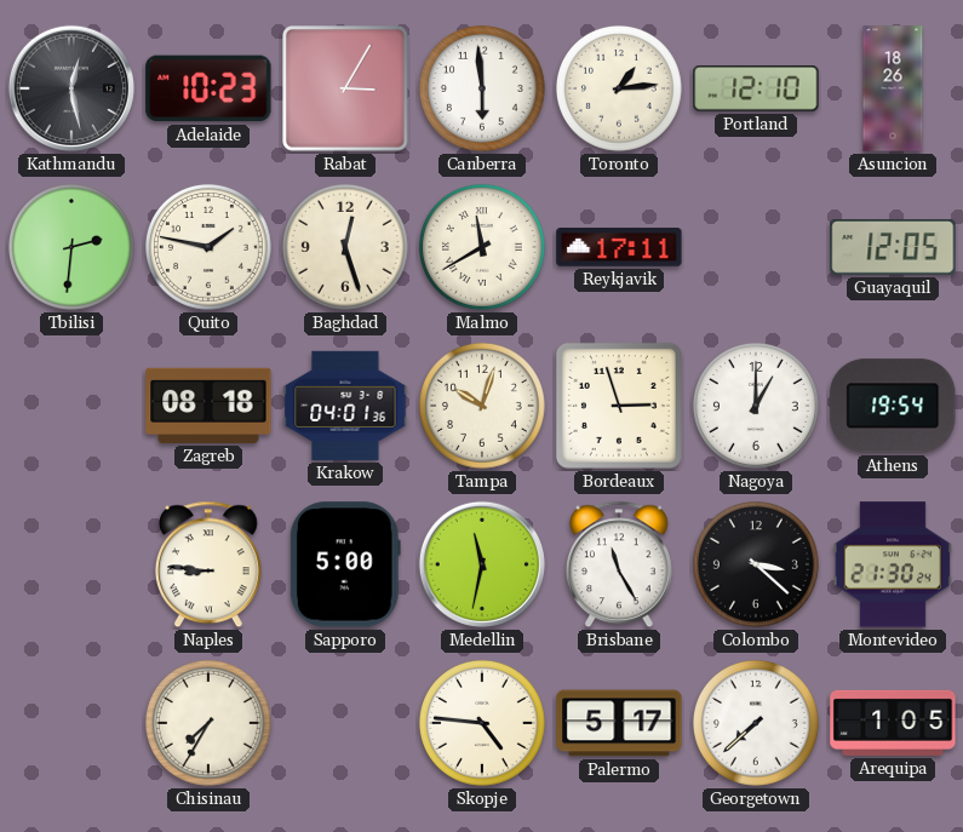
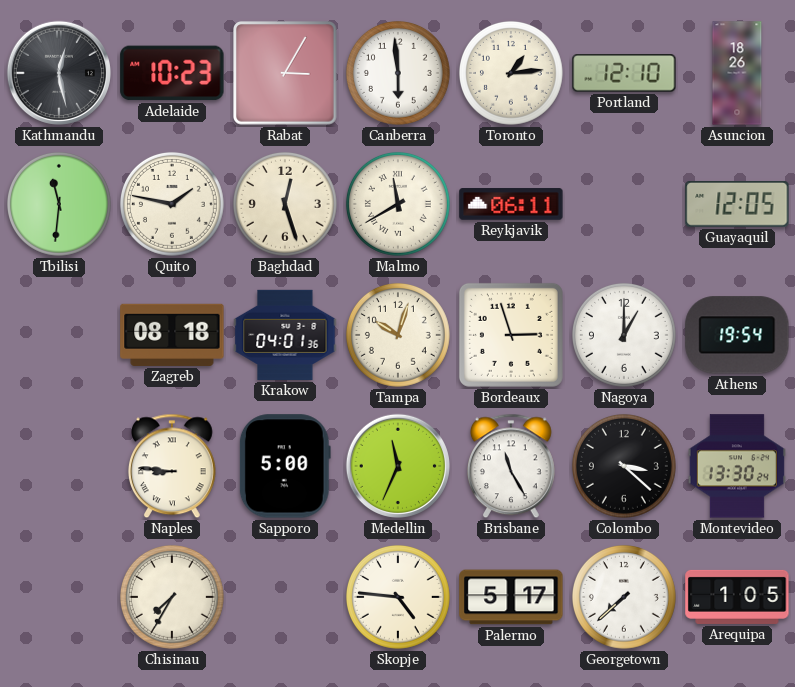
Tbilisi: 2:31 -> 11:31 (59, 204)
Reykjavik: 17:11 -> 06:11 (511, 204)
Medellin: 11:32 -> 11:34 (398, 466)
Montevideo: 21:30 -> 13:30 (737, 466)
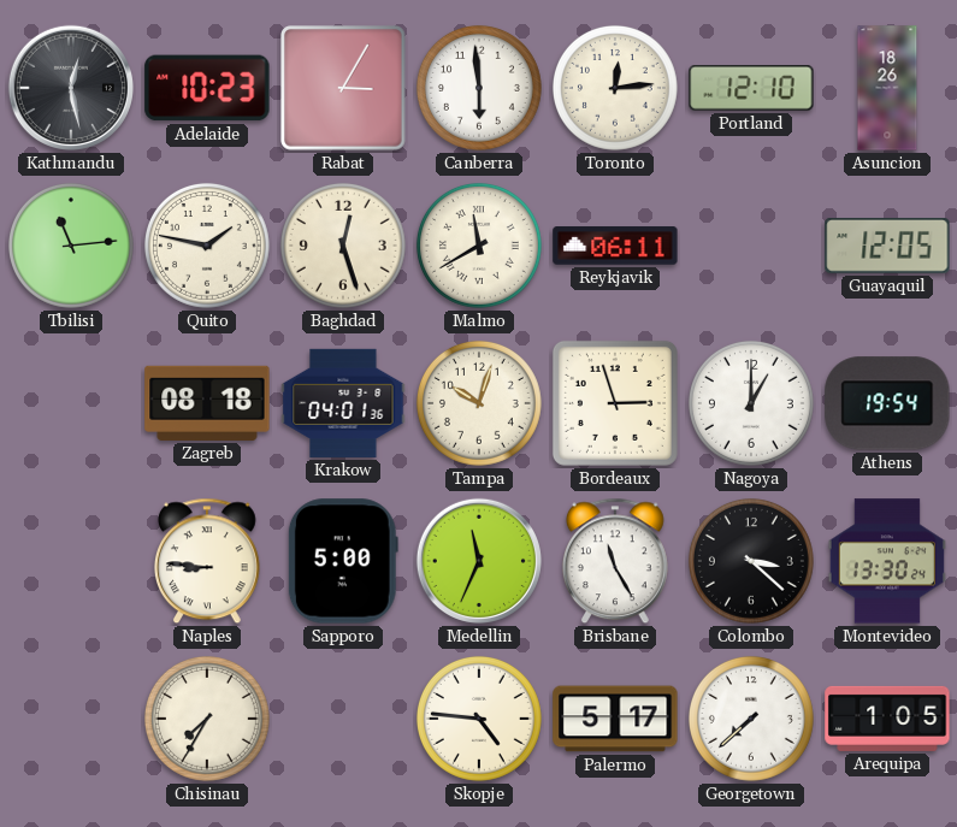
Toronto: 1:14 -> 12:14 (615, 88)
Tbilisi: 11:31 -> 11:14 (71, 246)
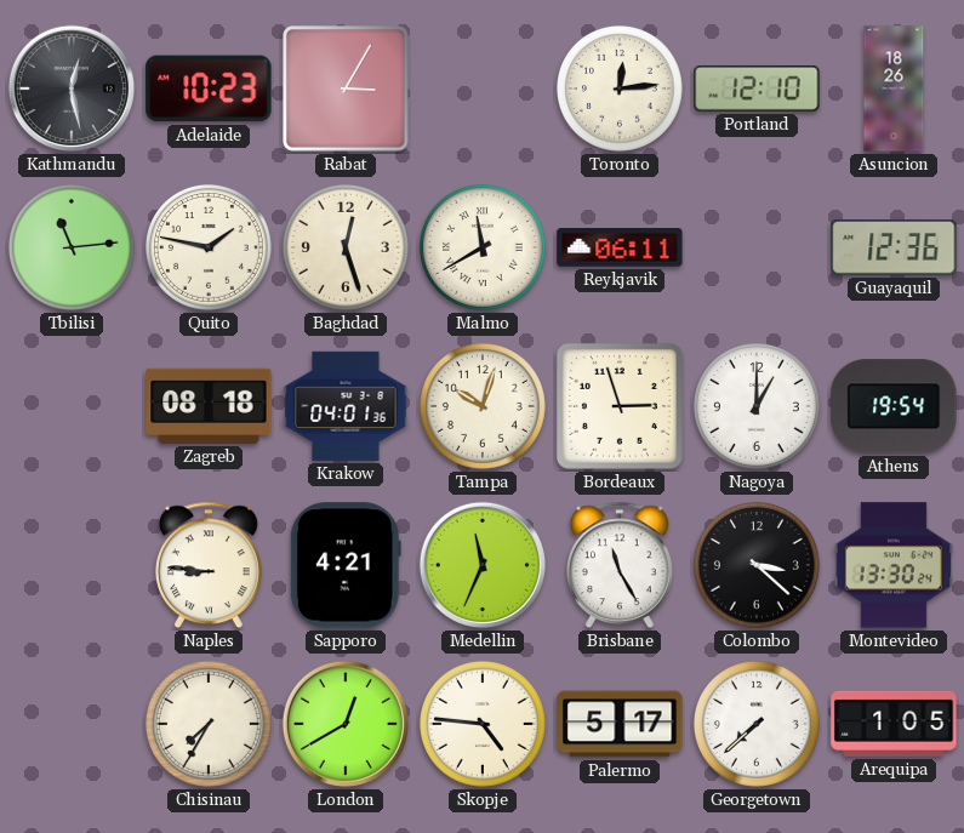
Canberra: 5:59 -> none (479, 88)
Guayaquil: 12:05 -> 12:36 (894, 249)
Sapporo: 5:00 -> 4:21 (346, 565)
London: none -> 12:40 (346, 724)
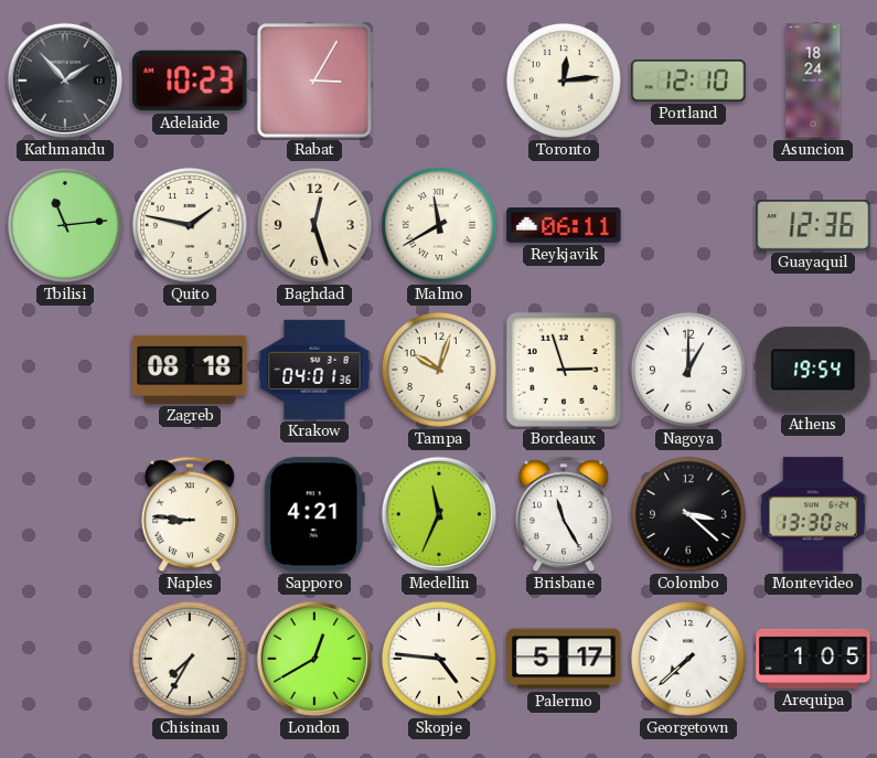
Kathmandu: 12:28 -> 1:53 (65, 81)
Asuncion: 18:26 -> 18:24 (813, 81)
